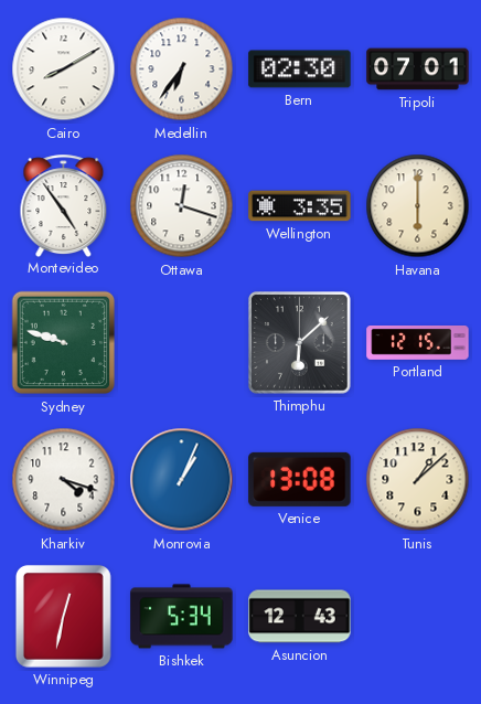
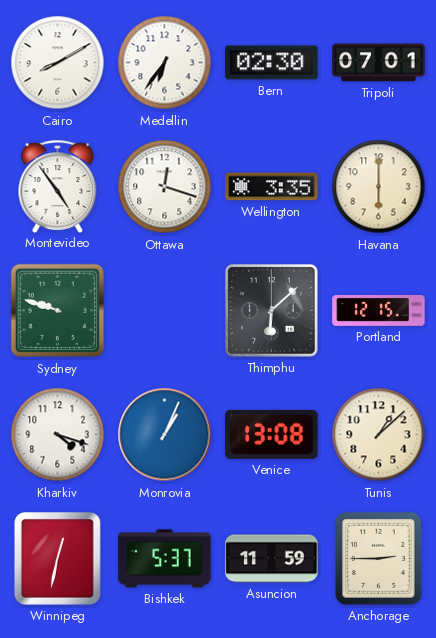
Bishkek: 5:34 -> 5:37 (165, 559)
Asuncion: 12:43 -> 11:59 (272, 559)
Anchorage: none -> 2:45 (378, 558)
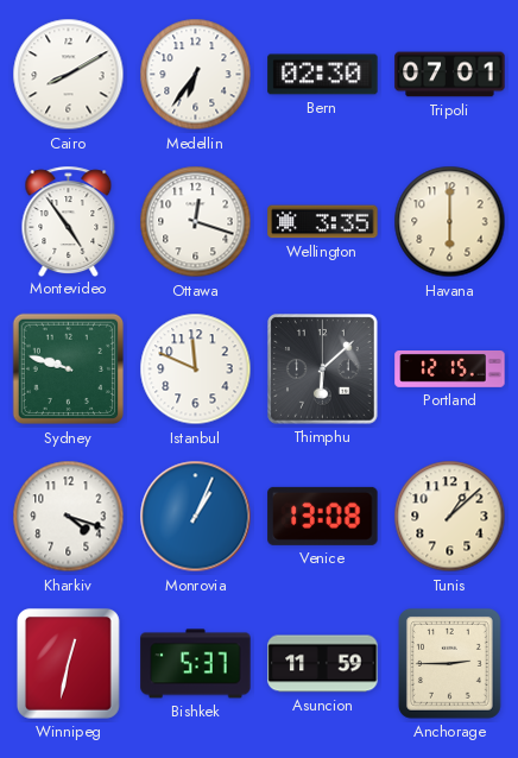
Istanbul: none -> 11:49 (196, 369)
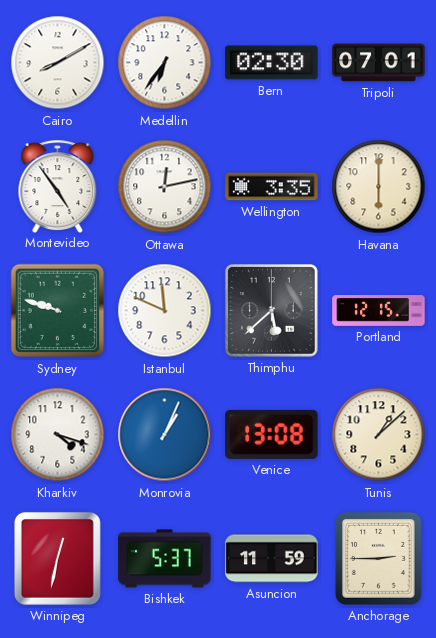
Ottawa: 12:18 -> 12:13 (165, 187)
Thimphu: 6:08 -> 5:38 (272, 311)
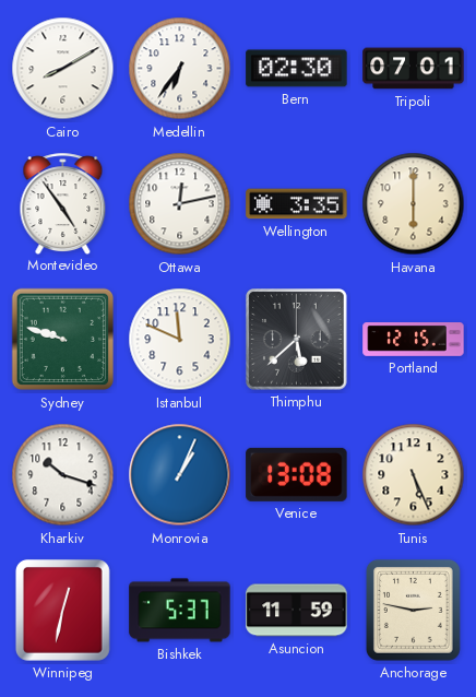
Kharkiv: 4:18 -> 10:18 (63, 475)
Tunis: 1:08 -> 5:26 (414, 475)
Anchorage: 2:45 -> 2:47 (413, 610)
